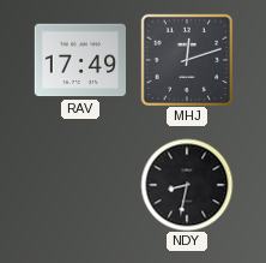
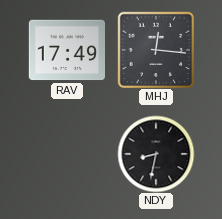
MHJ: 12:12 -> 12:16 (156, 50)
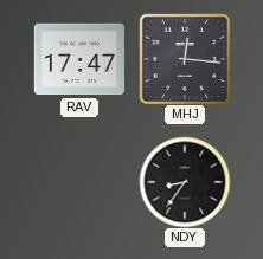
RAV: 17:49 -> 17:47 (78, 59)
NDY: 8:32 -> 8:36 (185, 182)
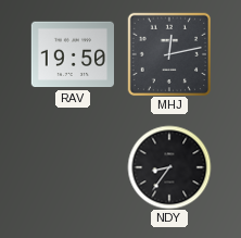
RAV: 17:47 -> 19:50 (72, 54)
MHJ: 12:16 -> 12:13 (169, 54)
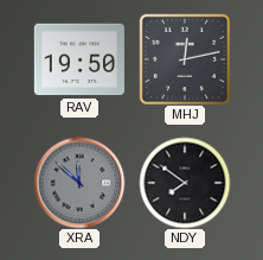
XRA: none -> 11:52 (79, 183)
NDY: 8:36 -> 7:51 (185, 183)
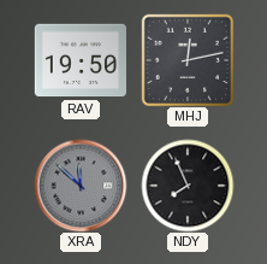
NDY: 7:51 -> 7:56 (188, 186)
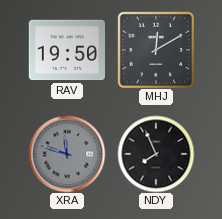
MHJ: 12:13 -> 12:10 (156, 50)
XRA: 11:52 -> 11:48 (67, 154)
